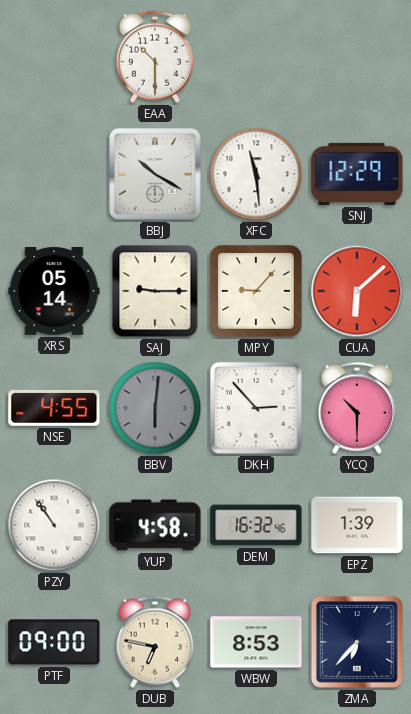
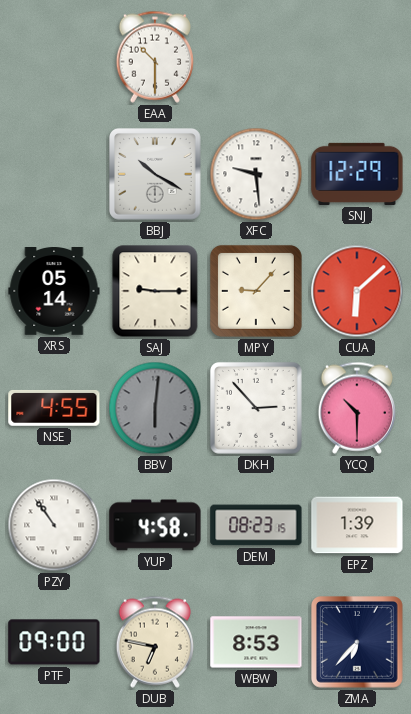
XFC: 11:29 -> 9:29 (256, 174)
DEM: 16:32 -> 08:23 (256, 525)
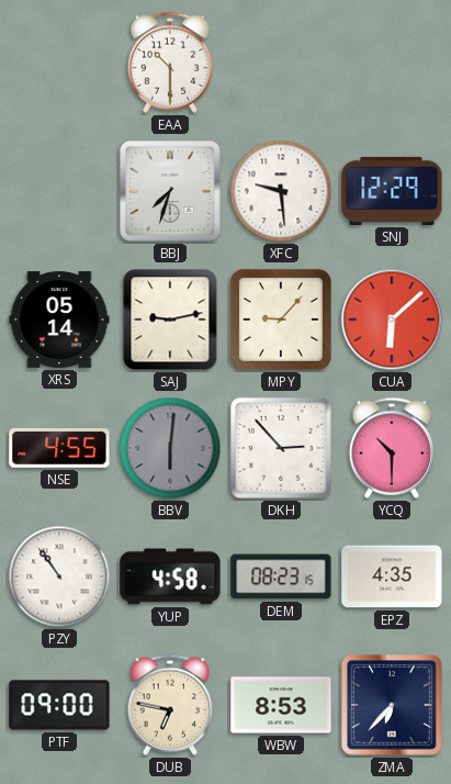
BBJ: 10:20 -> 7:33 (171, 192)
SAJ: 9:15 -> 9:13 (170, 320)
EPZ: 1:39 -> 4:35 (392, 576)
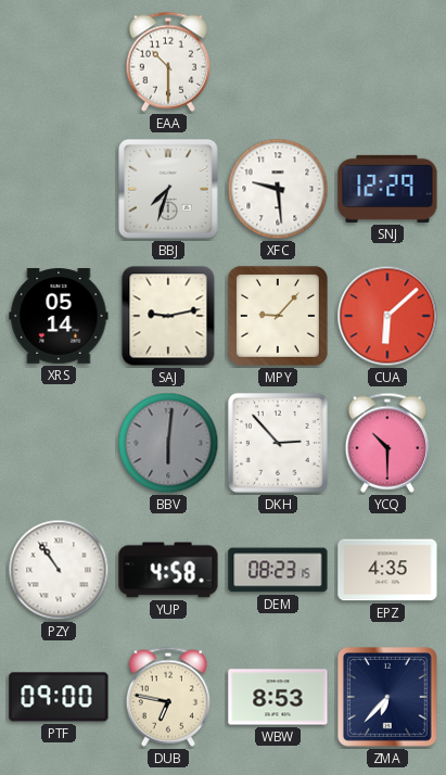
NSE: 4:55 -> none (59, 448)
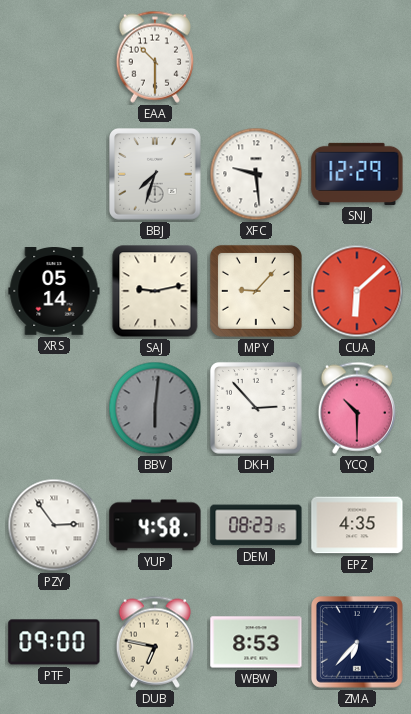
PZY: 10:54 -> 2:54 (54, 525)
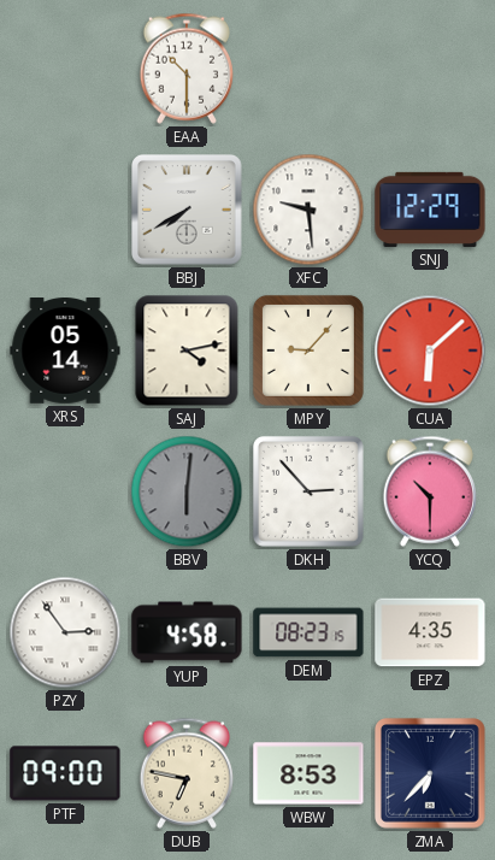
BBJ: 7:33 -> 7:40 (188, 211)
SAJ: 9:13 -> 4:13 (187, 351)
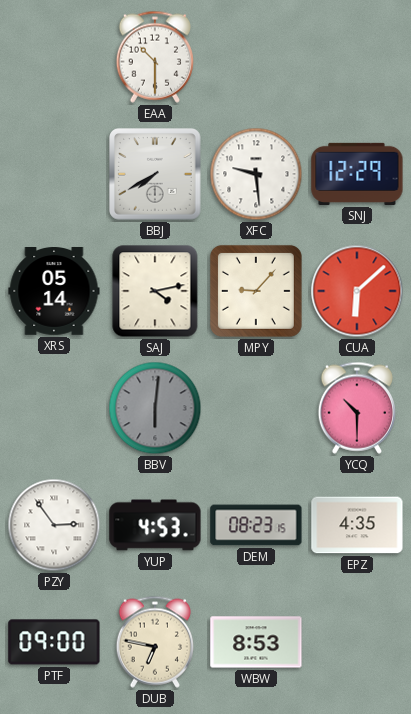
DKH: 2:53 -> none (308, 491)
YUP: 4:58 -> 4:53 (155, 525)
ZMA: 6:37 -> none (431, 774)
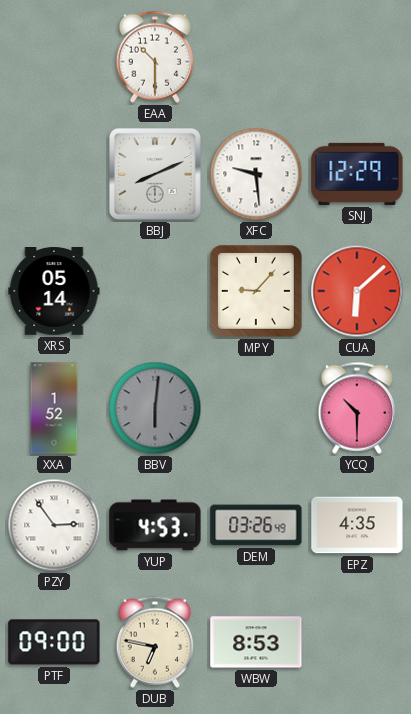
BBJ: 7:40 -> 8:11 (156, 175)
SAJ: 4:13 -> none (155, 291)
XXA: none -> 1:52 (54, 408)
DEM: 08:23 -> 03:26 (256, 525)
